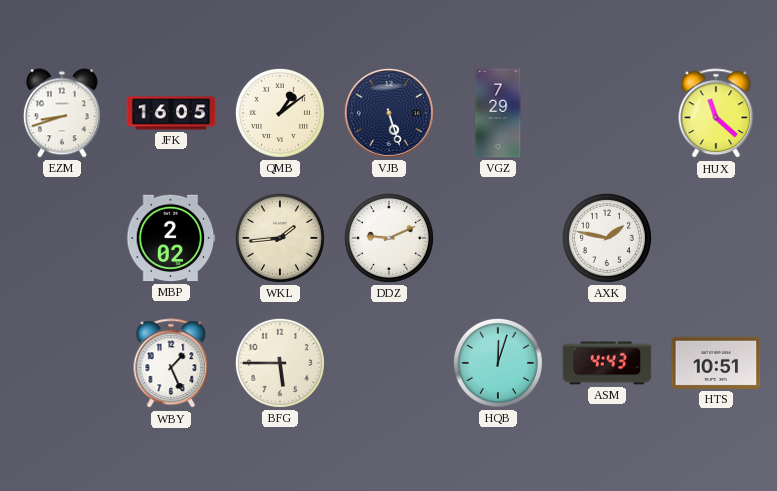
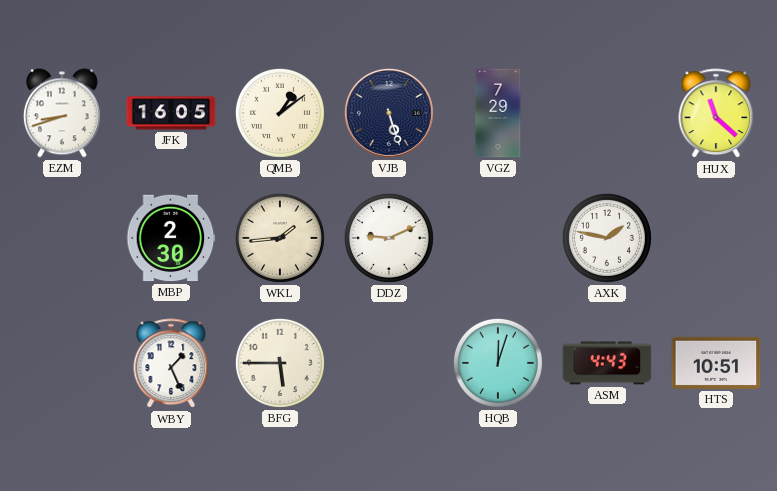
MBP: 2:02 -> 2:30 (171, 238)
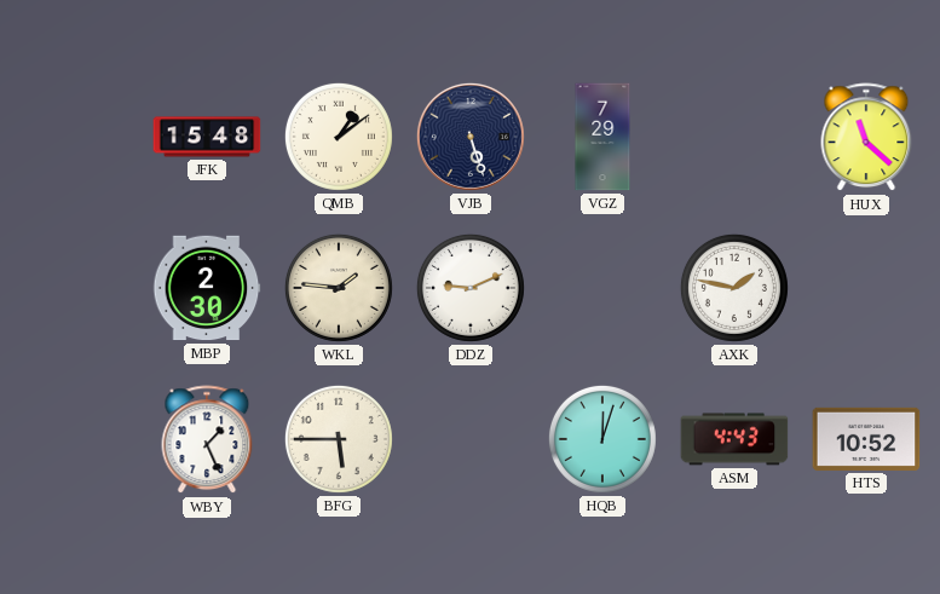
EZM: 8:42 -> none (62, 113)
JFK: 16:05 -> 15:48 (207, 137)
WKL: 1:44 -> 1:46 (339, 288)
HTS: 10:51 -> 10:52 (866, 439)
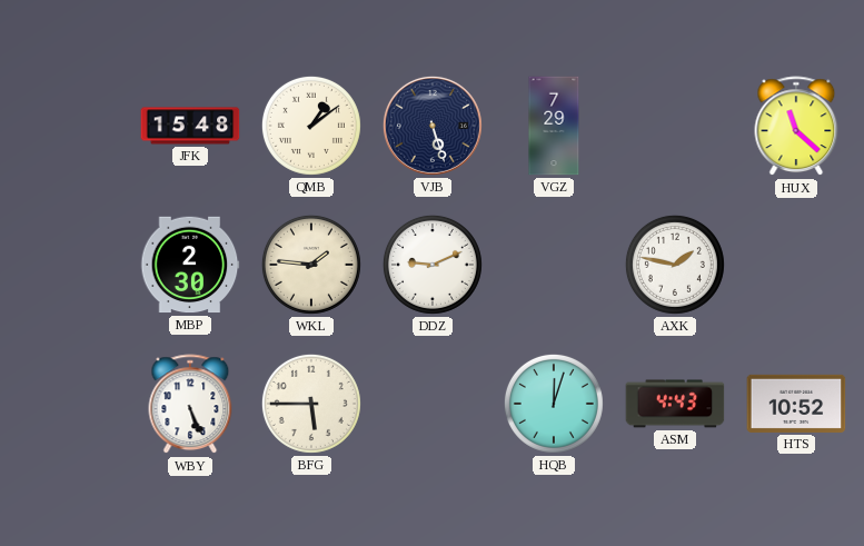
WBY: 1:26 -> 5:26 (190, 405)
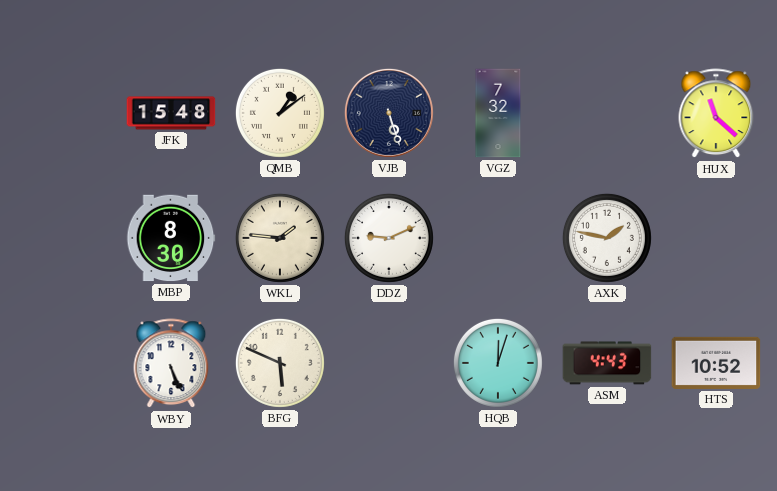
VGZ: 7:29 -> 7:32 (498, 113)
MBP: 2:30 -> 8:30 (171, 238)
BFG: 5:45 -> 5:49 (280, 363)
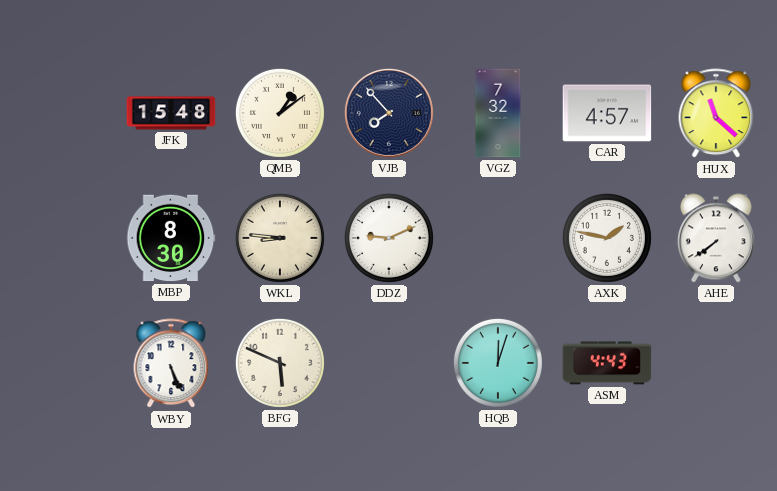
VJB: 5:27 -> 7:53 (389, 113)
CAR: none -> 4:57 (607, 113)
WKL: 1:46 -> 8:46 (280, 238)
AHE: none -> 7:39 (716, 238)
HTS: 10:52 -> none (716, 363)
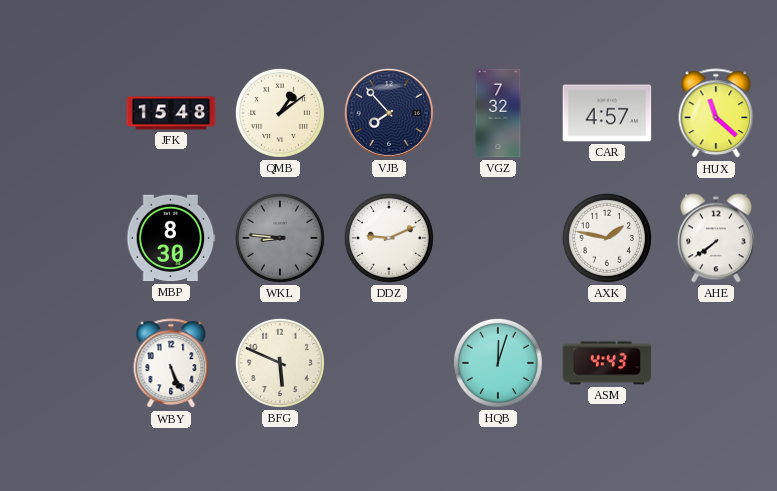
WKL dial: cream -> grey (280, 238)
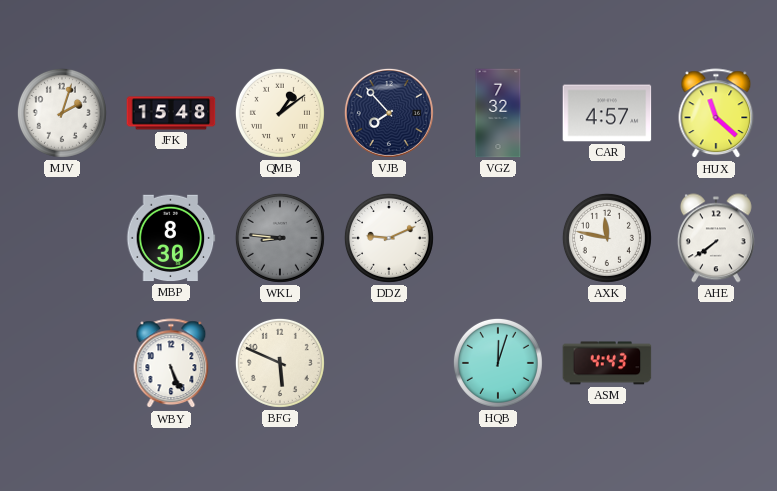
MJV: none -> 2:03 (62, 113)
AXK: 1:47 -> 11:47 (607, 238)
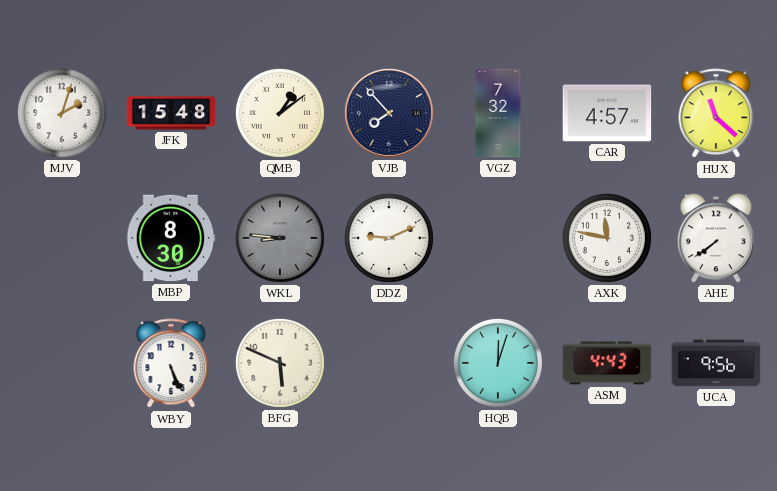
UCA: none -> 9:56 (716, 363)
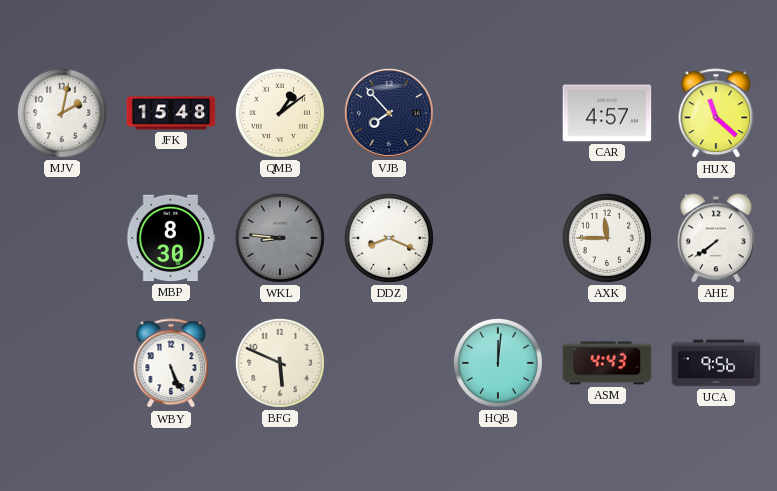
MJV: 2:03 -> 2:02 (62, 113)
VGZ: 7:32 -> none (498, 113)
DDZ: 9:11 -> 8:19 (389, 238)
AXK: 11:47 -> 11:45 (607, 238)
HQB: 12:03 -> 12:01 (498, 363)
